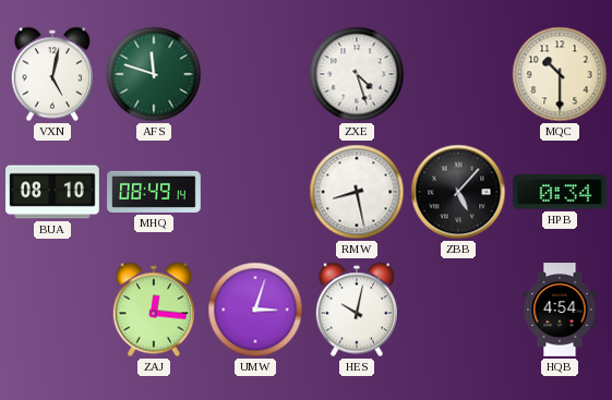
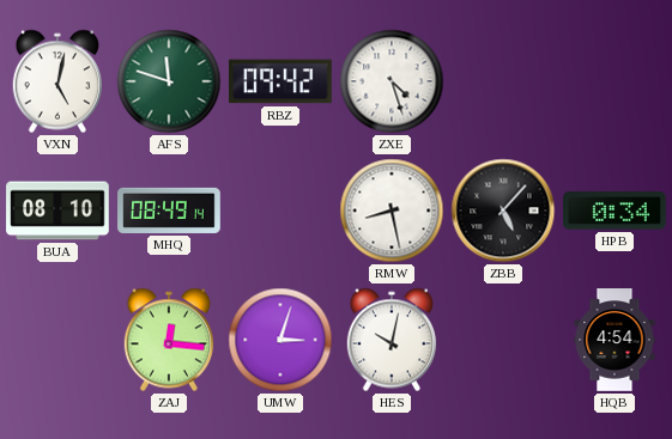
RBZ: none -> 09:42 (281, 81)
MQC: 10:30 -> none (560, 74)
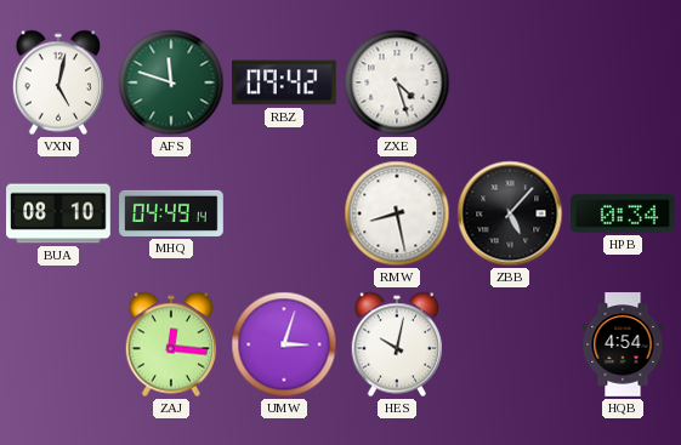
MHQ: 08:49 -> 04:49 (171, 213)
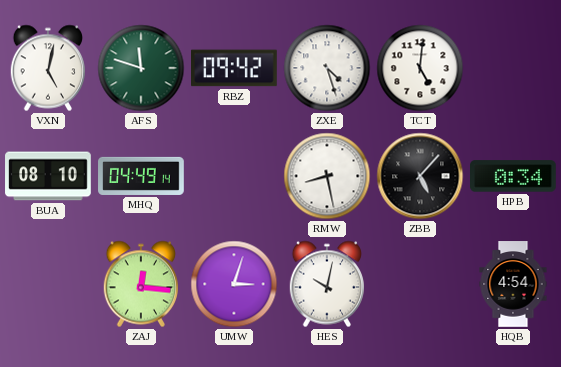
TCT: none -> 5:01 (420, 68)
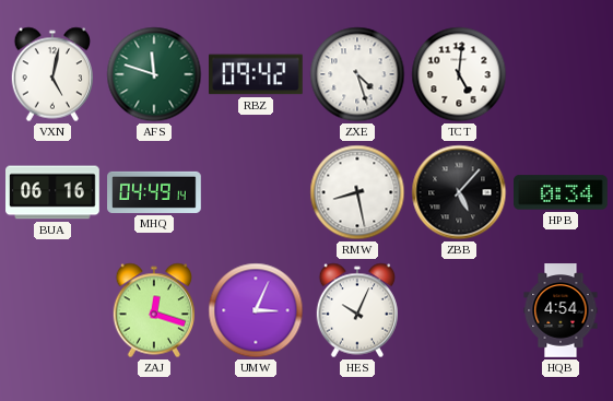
BUA: 08:10 -> 06:16 (52, 192)
ZAJ: 12:16 -> 12:18 (153, 310)
UMW: 3:03 -> 3:04 (256, 310)
HES: 10:02 -> 10:04 (356, 310)
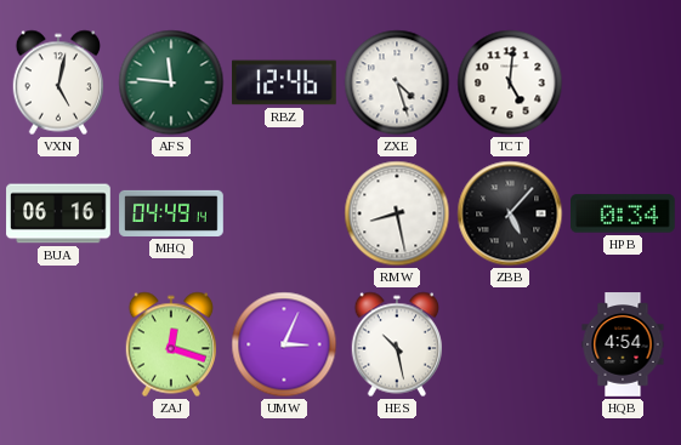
AFS: 11:48 -> 11:46 (171, 82)
RBZ: 09:42 -> 12:46 (285, 82)
HES: 10:04 -> 10:28 (396, 344)
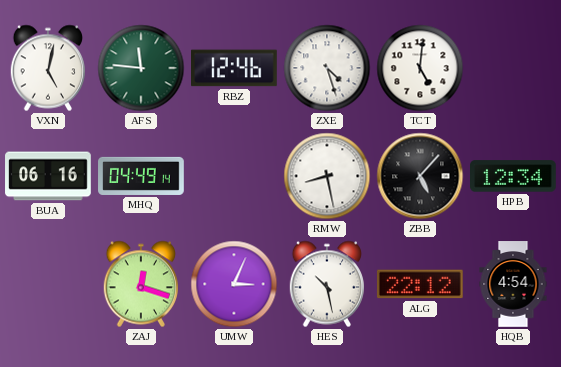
HPB: 0:34 -> 12:34 (514, 176)
ALG: none -> 22:12 (420, 284)
